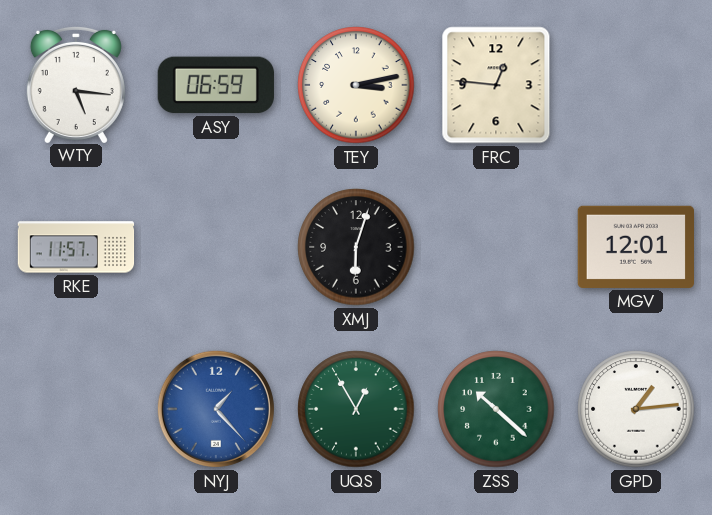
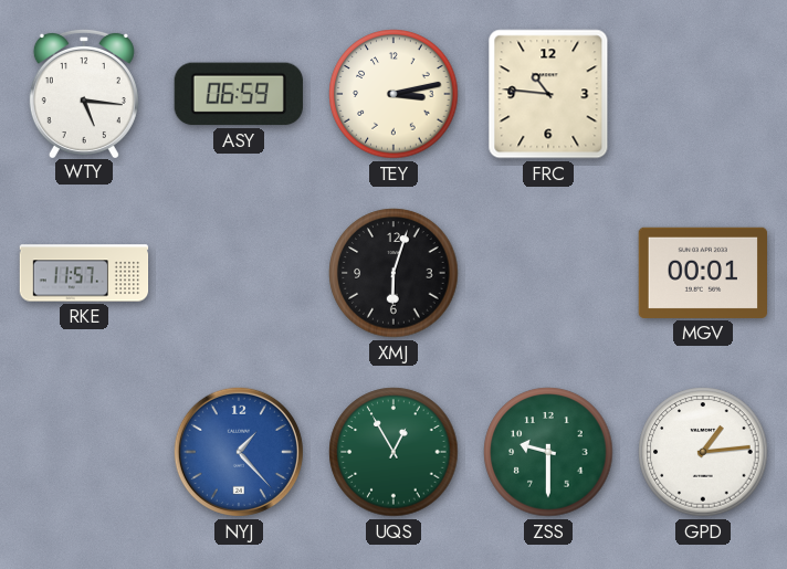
FRC: 12:46 -> 10:46 (548, 94)
MGV: 12:01 -> 00:01 (702, 273)
ZSS: 10:22 -> 9:30 (548, 452)
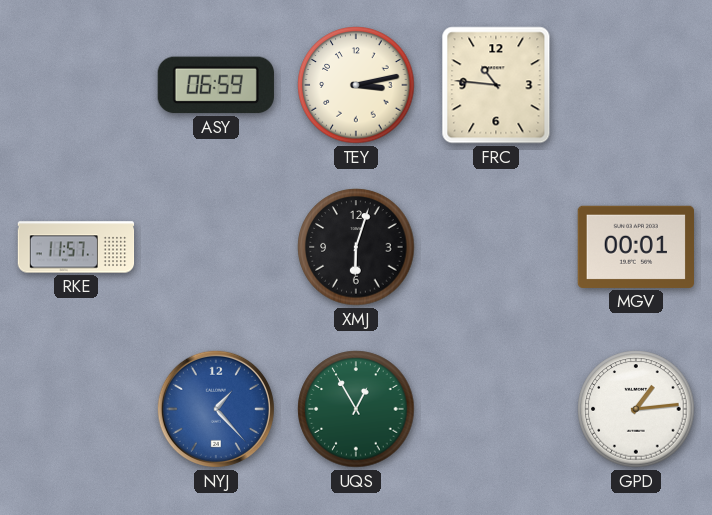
WTY: 5:16 -> none (84, 93)
ZSS: 9:30 -> none (548, 452)
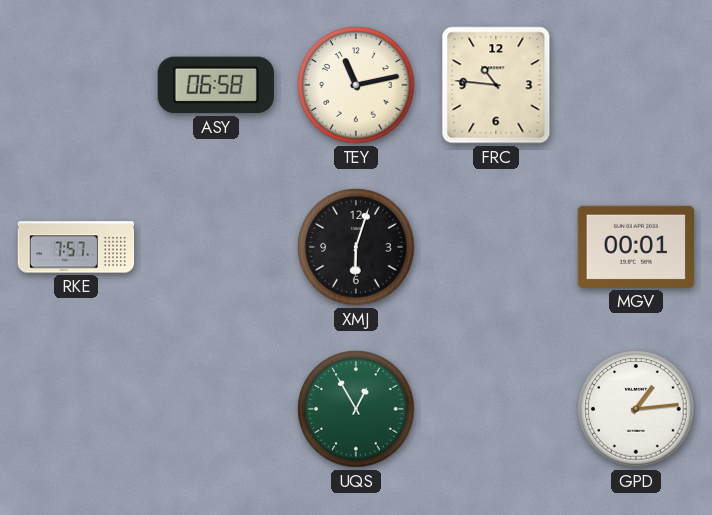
ASY: 06:59 -> 06:58 (216, 85)
TEY: 3:13 -> 11:13 (356, 85)
RKE: 11:57 -> 7:57 (76, 247)
NYJ: 1:23 -> none (216, 409)
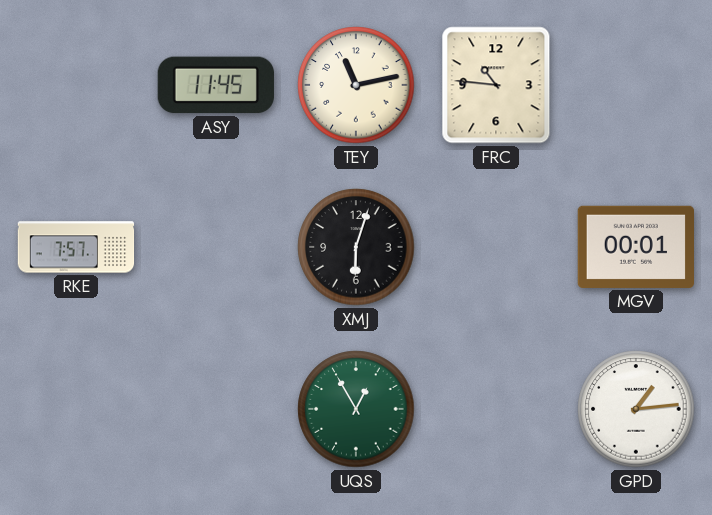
ASY: 06:58 -> 11:45 (216, 85)
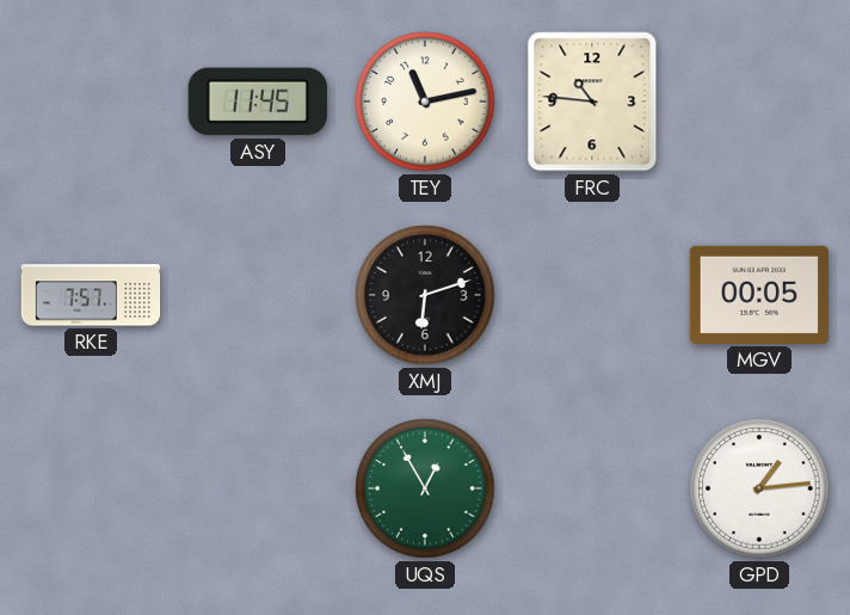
XMJ: 6:03 -> 6:12 (425, 295)
MGV: 00:01 -> 00:05 (758, 295)
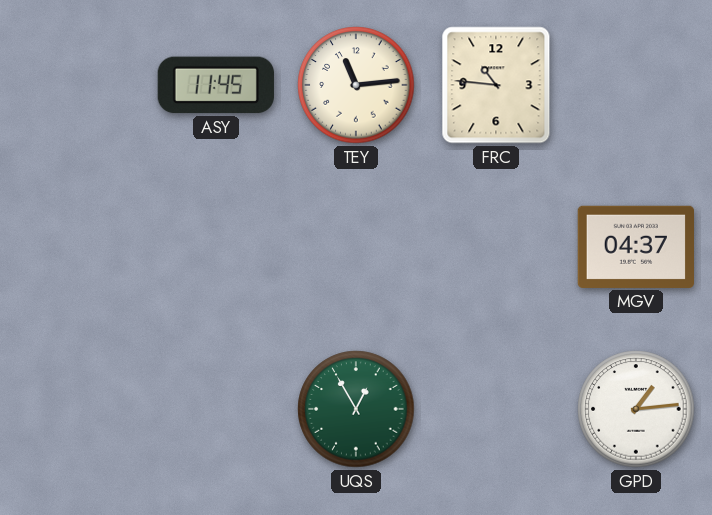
TEY: 11:13 -> 11:14 (356, 85)
RKE: 7:57 -> none (91, 295)
XMJ: 6:12 -> none (425, 295)
MGV: 00:05 -> 04:37 (635, 247)
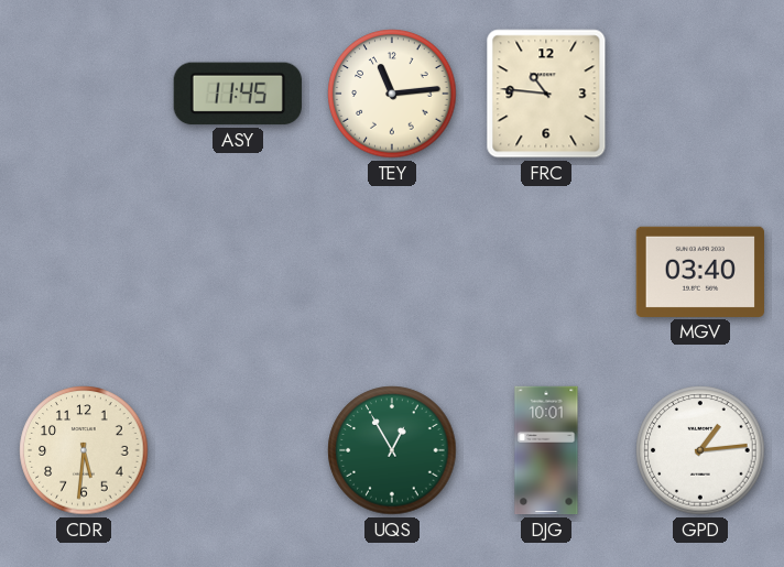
MGV: 04:37 -> 03:40 (699, 272)
CDR: none -> 5:31 (84, 450)
DJG: none -> 10:01 (546, 450)
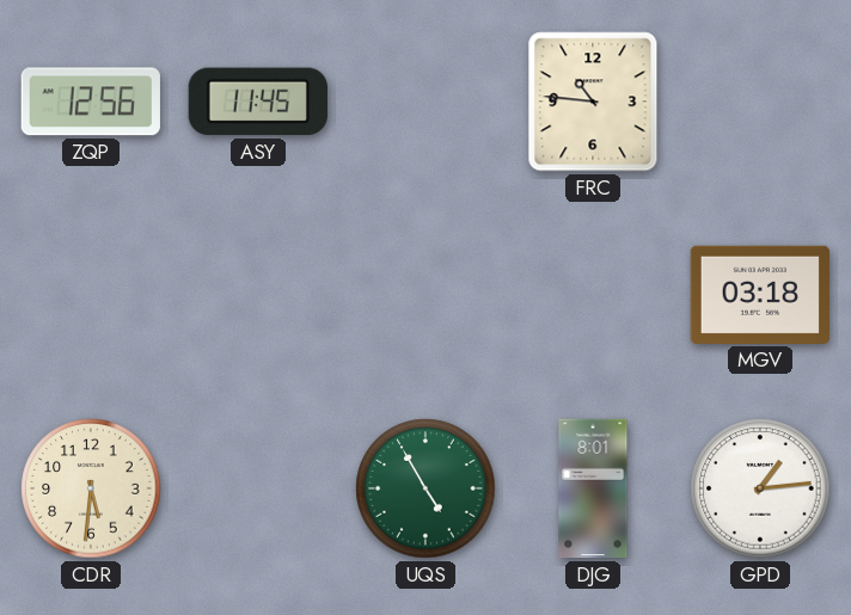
ZQP: none -> 12:56 (91, 102)
TEY: 11:14 -> none (392, 94)
MGV: 03:40 -> 03:18 (759, 295)
UQS: 12:55 -> 4:55 (425, 488)
DJG: 10:01 -> 8:01 (593, 488)
